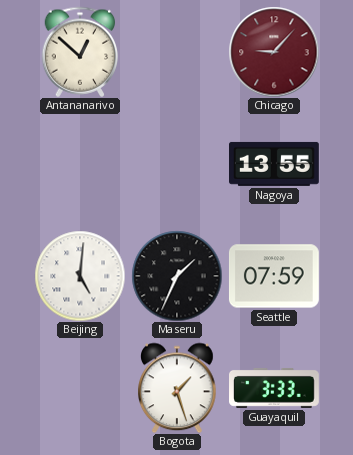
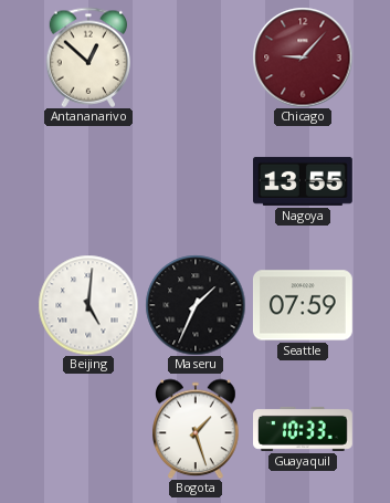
Guayaquil: 3:33 -> 10:33 (304, 429)
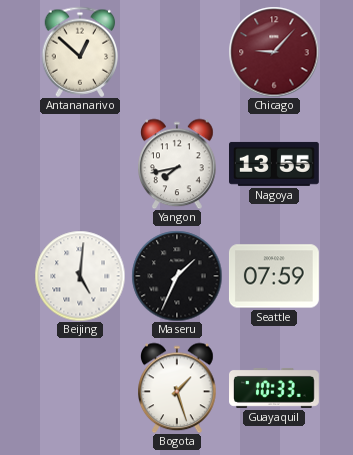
Yangon: none -> 7:43 (178, 164)
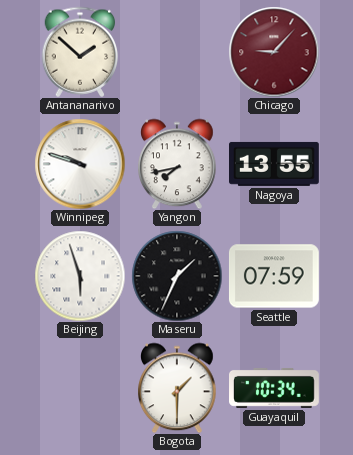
Antananarivo: 12:52 -> 1:52 (80, 52)
Winnipeg: none -> 9:48 (80, 164)
Beijing: 5:01 -> 5:57 (80, 276)
Bogota: 1:27 -> 1:30 (178, 388)
Guayaquil: 10:33 -> 10:34 (275, 388)
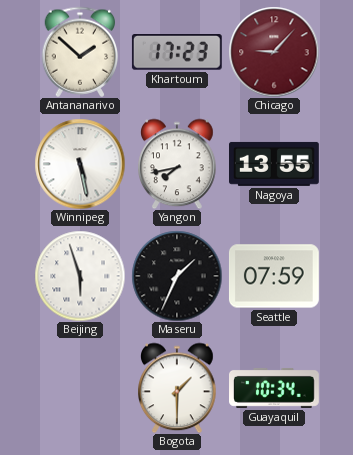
Khartoum: none -> 17:23 (177, 53)
Winnipeg: 9:48 -> 5:28 (80, 164)
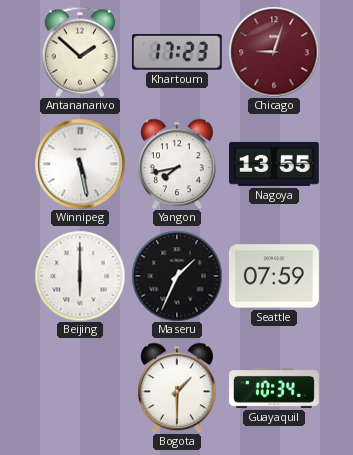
Chicago: 9:07 -> 9:03 (274, 52)
Beijing: 5:57 -> 6:00 (80, 276)
